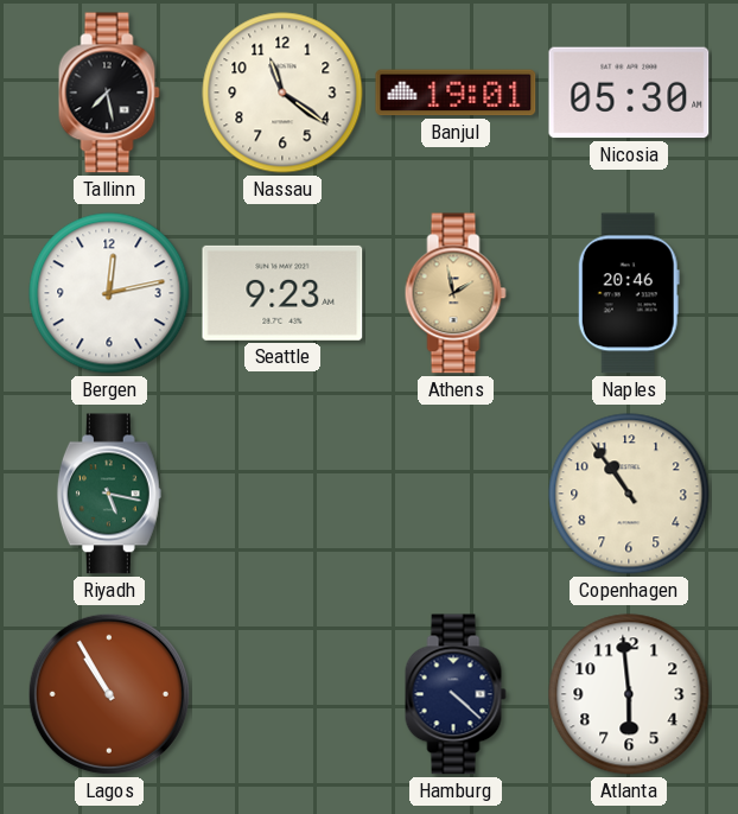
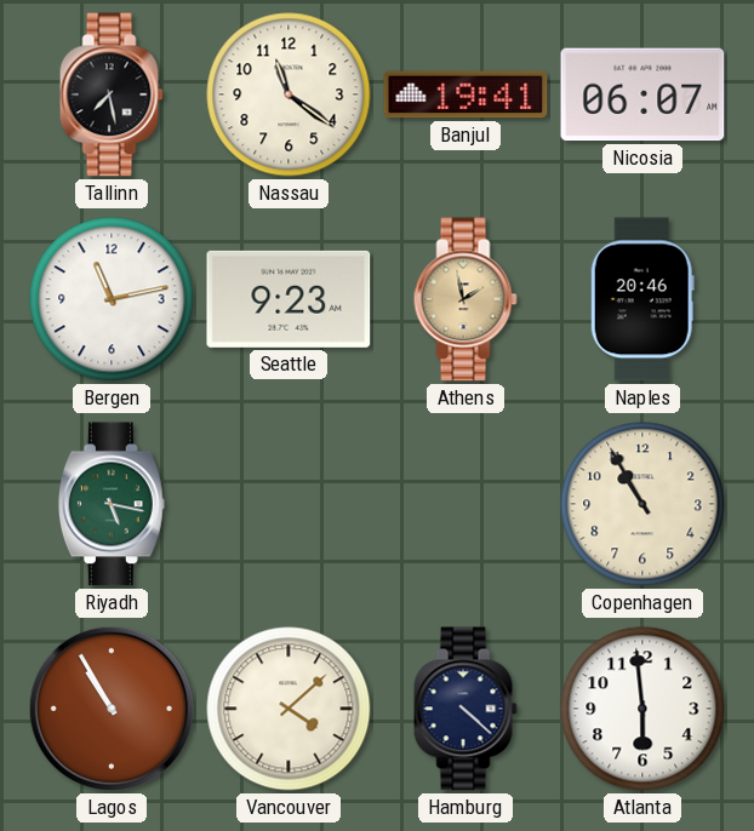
Banjul: 19:01 -> 19:41 (465, 94)
Nicosia: 05:30 -> 06:07 (642, 94)
Bergen: 12:13 -> 11:13 (112, 299)
Copenhagen: 10:54 -> 10:55 (642, 504)
Vancouver: none -> 4:08 (289, 709)
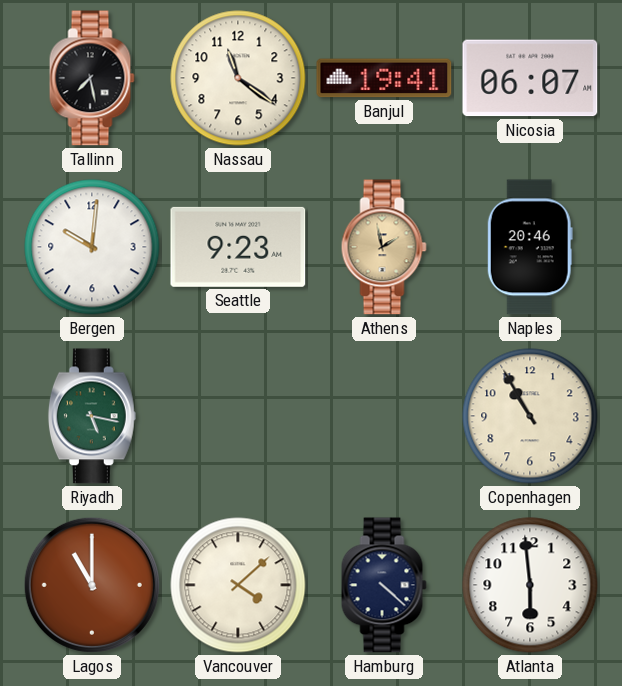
Bergen: 11:13 -> 10:01 (92, 247)
Lagos: 10:55 -> 11:00 (92, 585)
